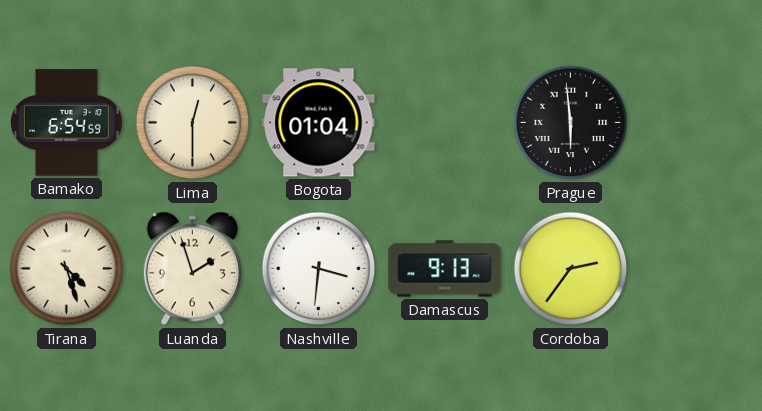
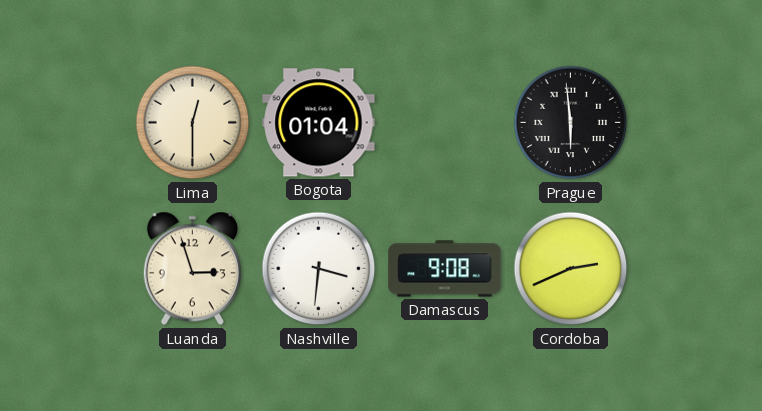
Bamako: 6:54 -> none (66, 123)
Tirana: 4:27 -> none (67, 269)
Luanda: 1:57 -> 2:57 (192, 269)
Damascus: 9:13 -> 9:08 (445, 269)
Cordoba: 2:36 -> 2:41 (571, 269)
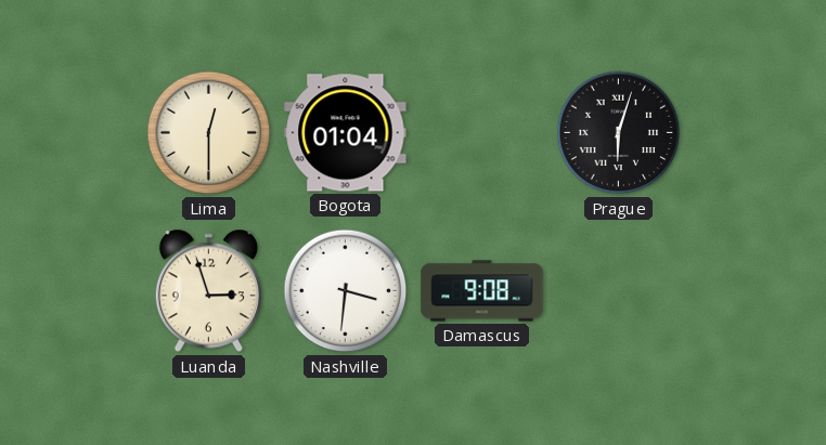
Prague: 5:59 -> 6:03 (619, 133)
Cordoba: 2:41 -> none (571, 269)
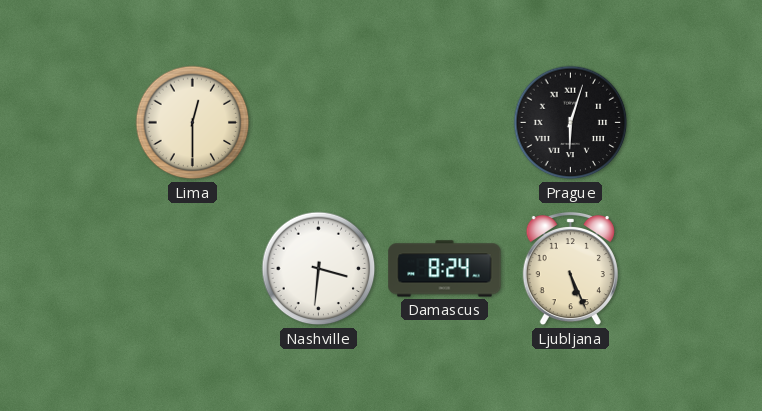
Bogota: 01:04 -> none (346, 133)
Luanda: 2:57 -> none (208, 291)
Damascus: 9:08 -> 8:24 (445, 269)
Ljubljana: none -> 5:26 (570, 269)
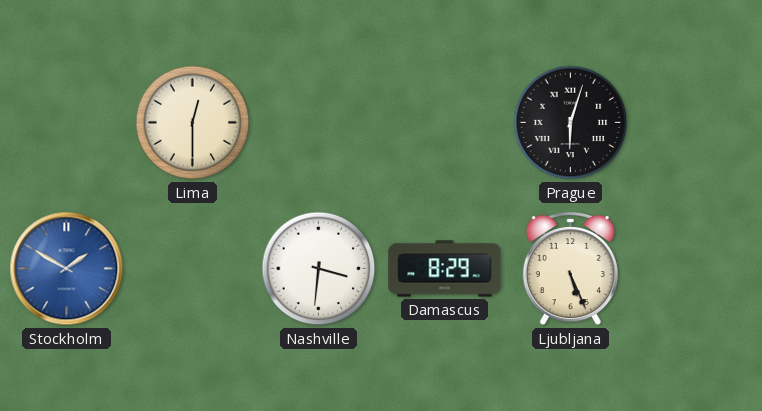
Stockholm: none -> 1:50 (67, 269)
Damascus: 8:24 -> 8:29 (445, 269)
